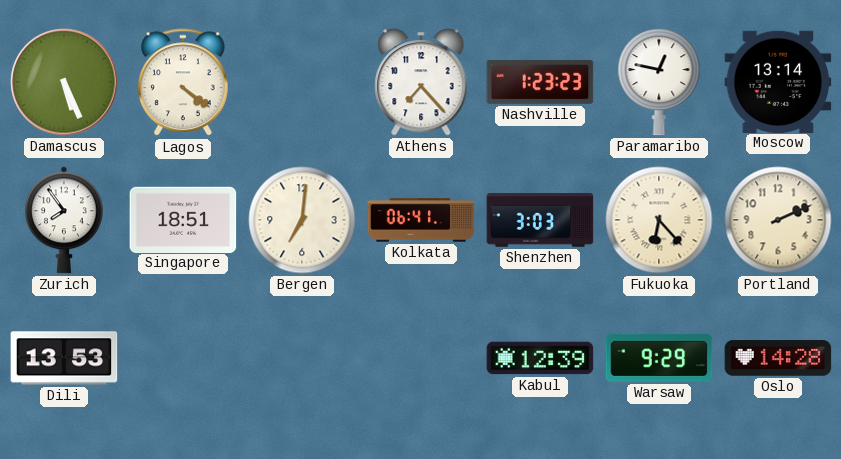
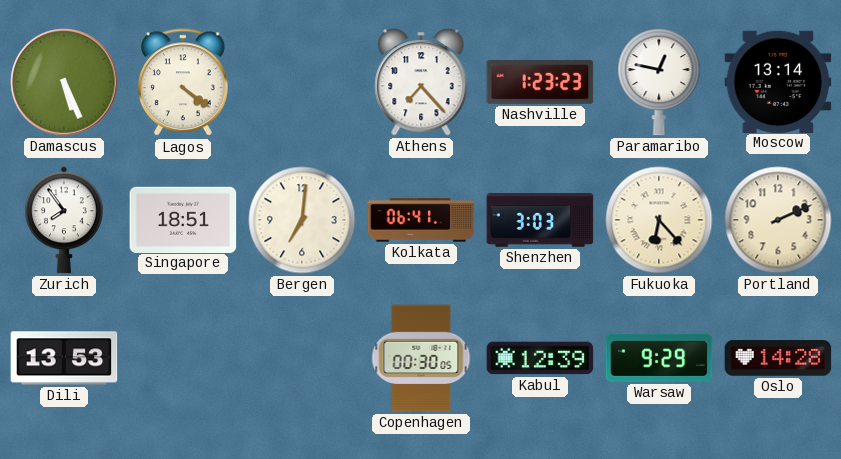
Copenhagen: none -> 00:30 (421, 358)
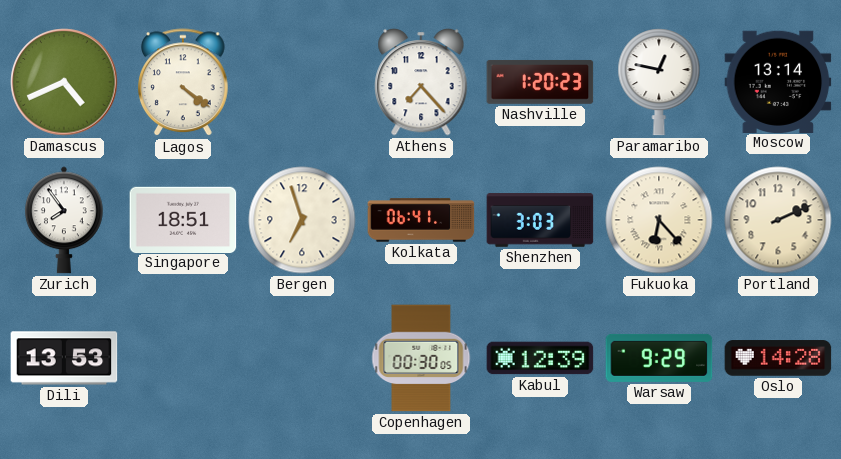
Damascus: 5:26 -> 4:41 (64, 82)
Nashville: 1:23 -> 1:20 (540, 82)
Bergen: 7:01 -> 6:57 (302, 220)
